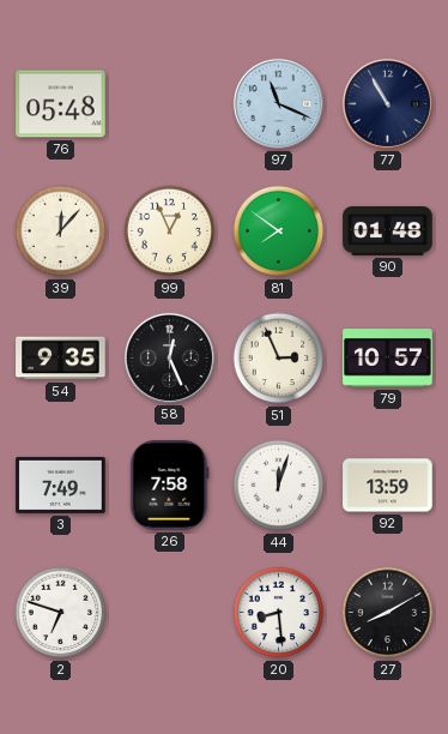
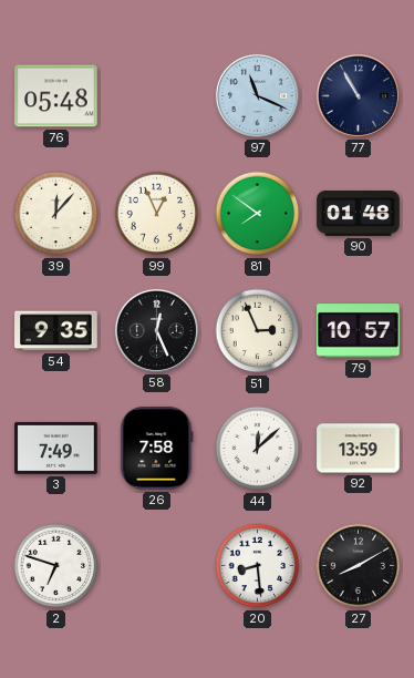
44: 12:03 -> 12:08 (258, 449)
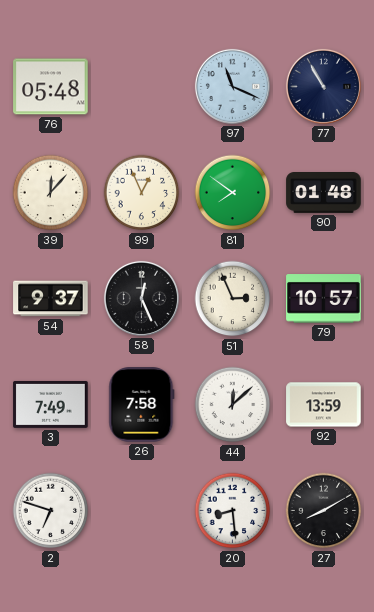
54: 9:35 -> 9:37 (51, 299)
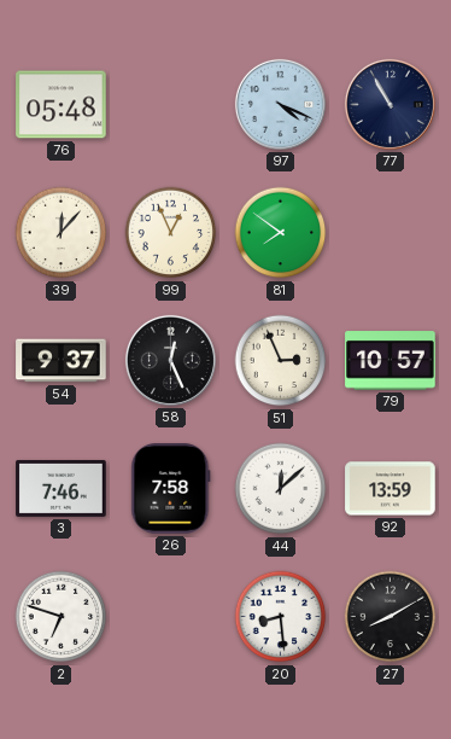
97: 11:19 -> 4:19 (280, 104)
90: 01:48 -> none (324, 193)
3: 7:49 -> 7:46 (61, 488)
